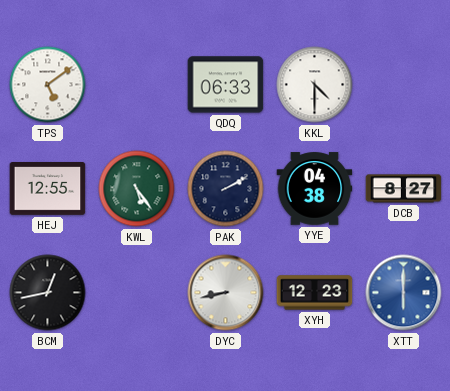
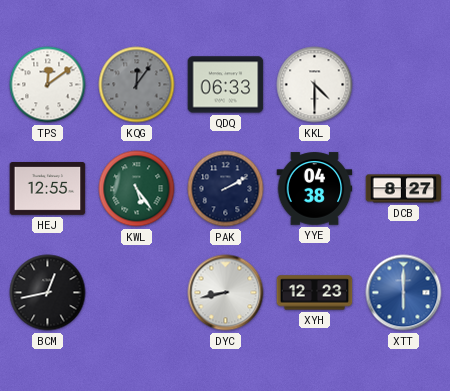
TPS: 5:09 -> 12:09 (48, 85)
KQG: none -> 12:06 (137, 85)
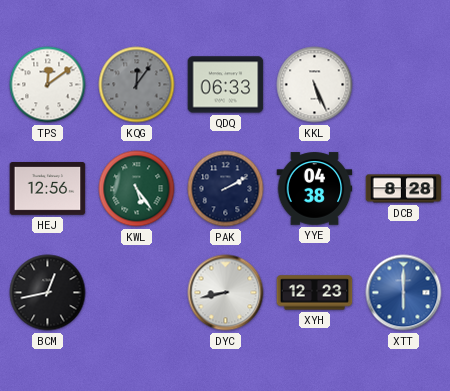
KKL: 4:30 -> 5:26 (315, 85)
HEJ: 12:55 -> 12:56 (48, 189)
DCB: 8:27 -> 8:28 (404, 189)
